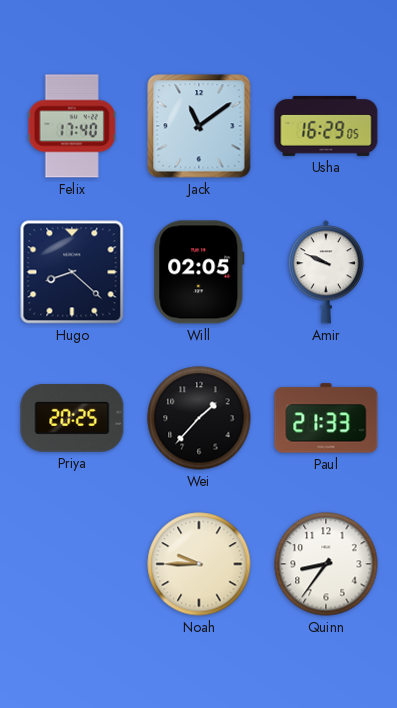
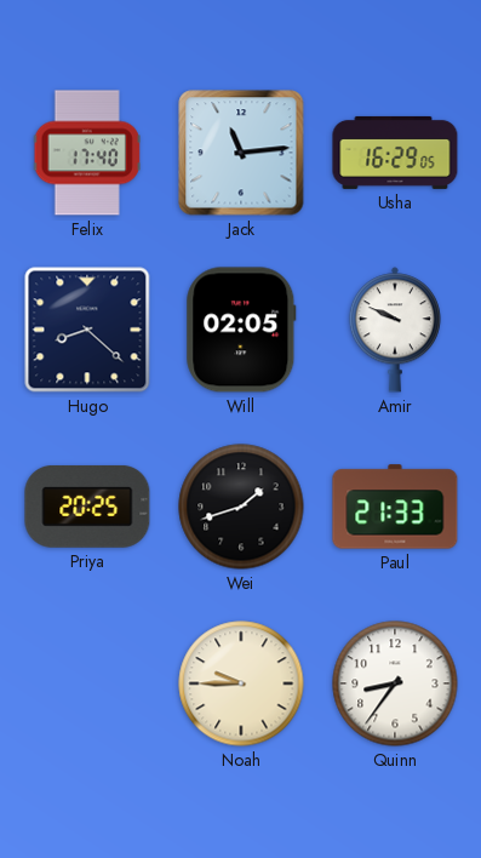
Jack: 11:09 -> 11:14 (241, 153)
Wei: 1:37 -> 1:42 (241, 507)
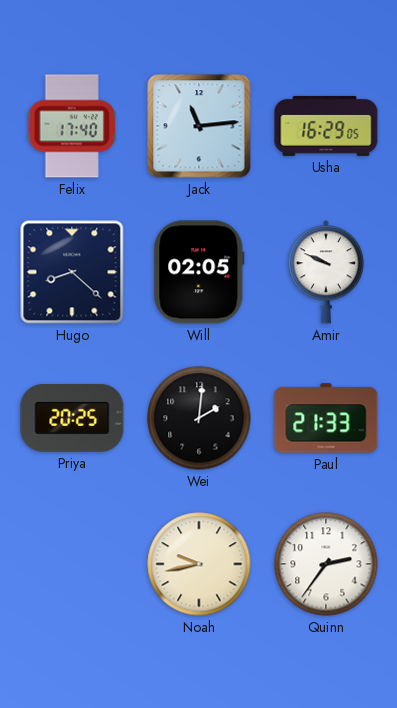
Wei: 1:42 -> 2:01 (199, 418)
Noah: 9:45 -> 9:43 (199, 564)
Quinn: 8:36 -> 2:36 (326, 564)
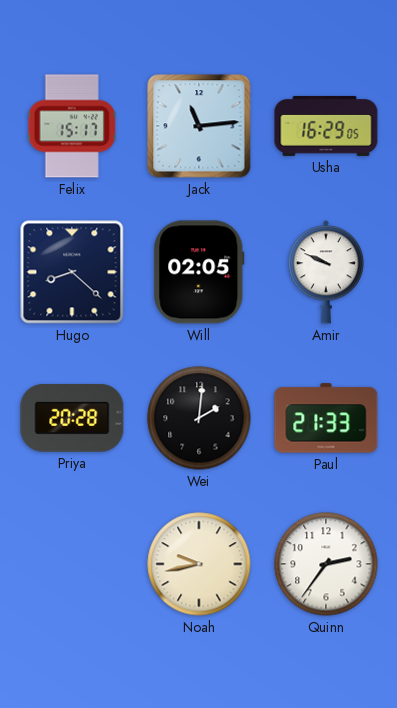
Felix: 17:40 -> 15:17 (72, 126)
Priya: 20:25 -> 20:28 (72, 418)
